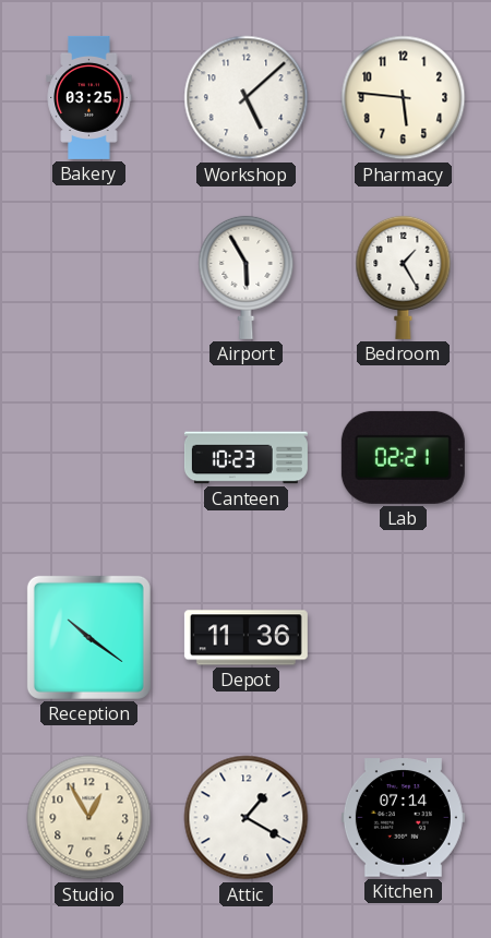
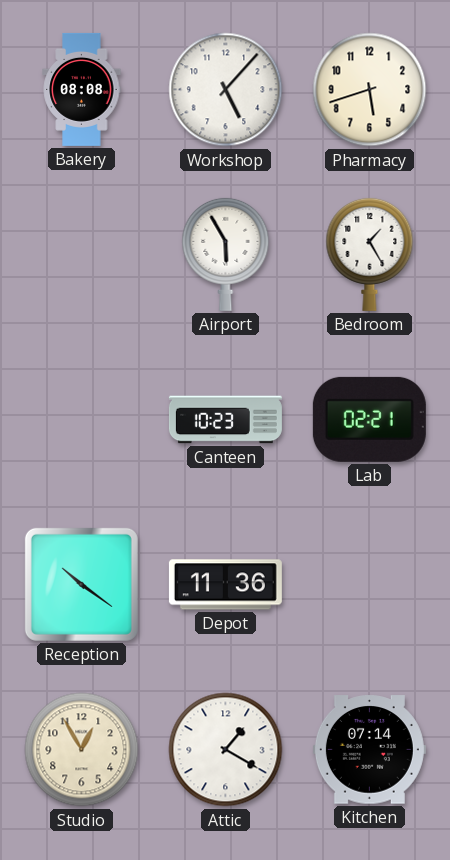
Bakery: 03:25 -> 08:08 (82, 89)
Workshop: 5:08 -> 5:07 (226, 90)
Pharmacy: 5:46 -> 5:42 (370, 90)
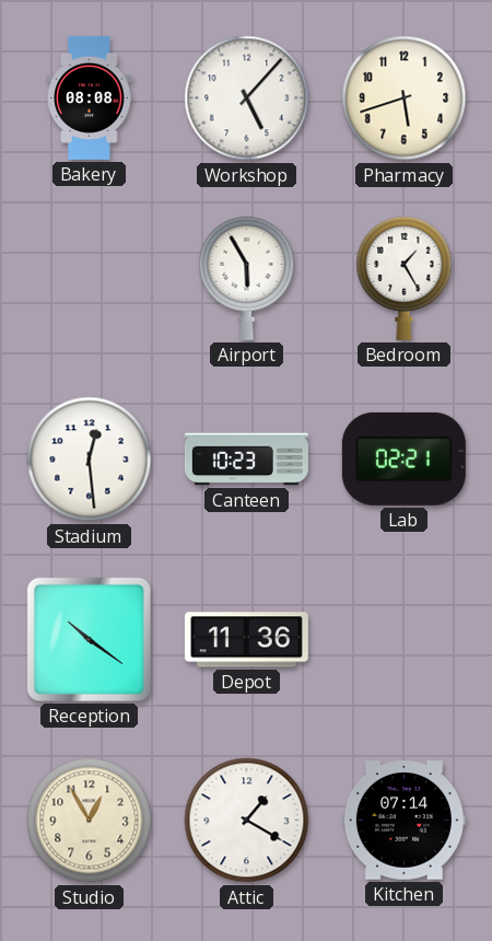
Stadium: none -> 12:29 (90, 460)
